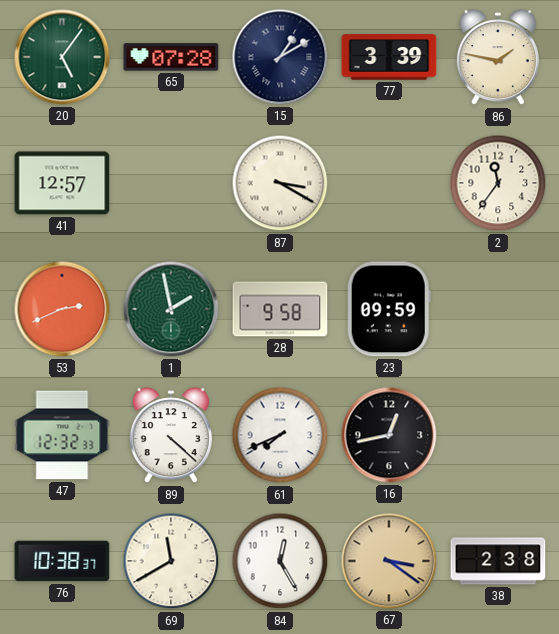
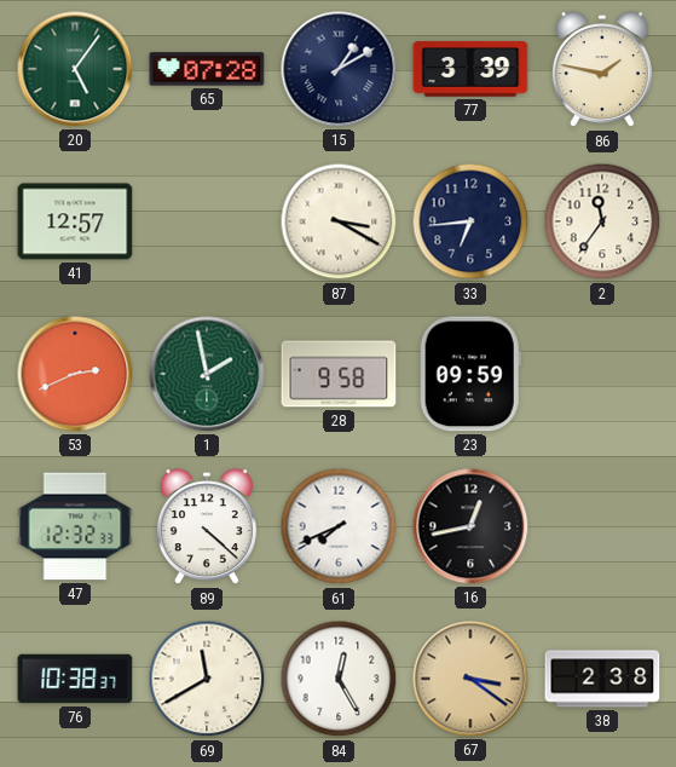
33: none -> 6:44 (470, 221)
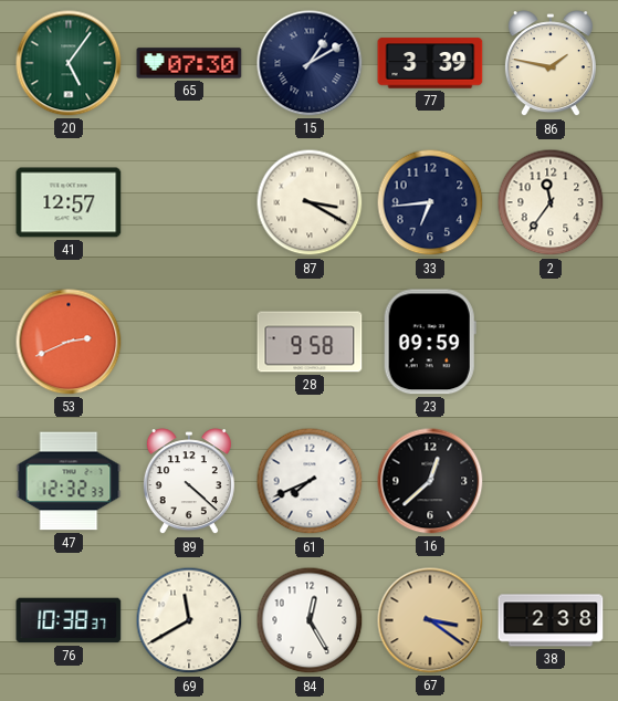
65: 07:28 -> 07:30 (189, 63)
1: 1:58 -> none (207, 374)
16: 12:43 -> 12:38 (430, 481)
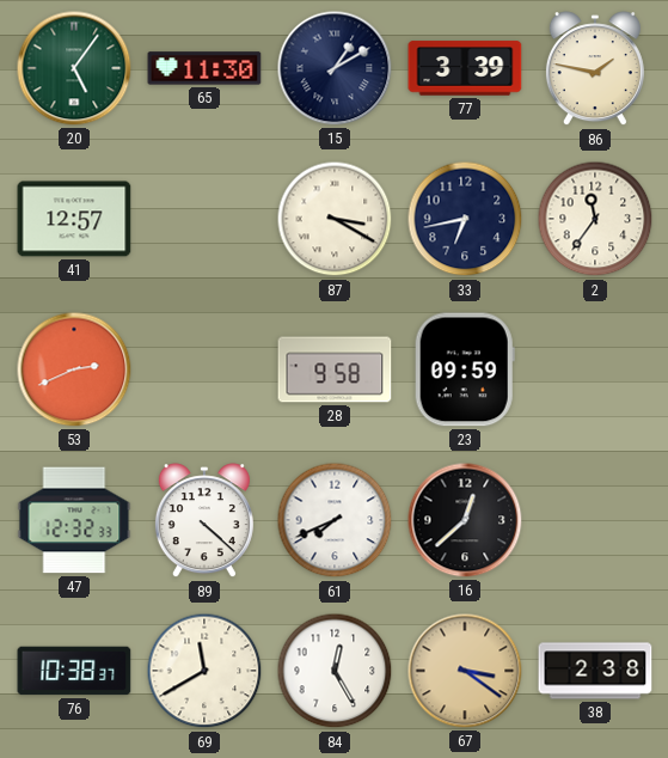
65: 07:30 -> 11:30 (204, 68)
33: 6:44 -> 6:43 (465, 219)
